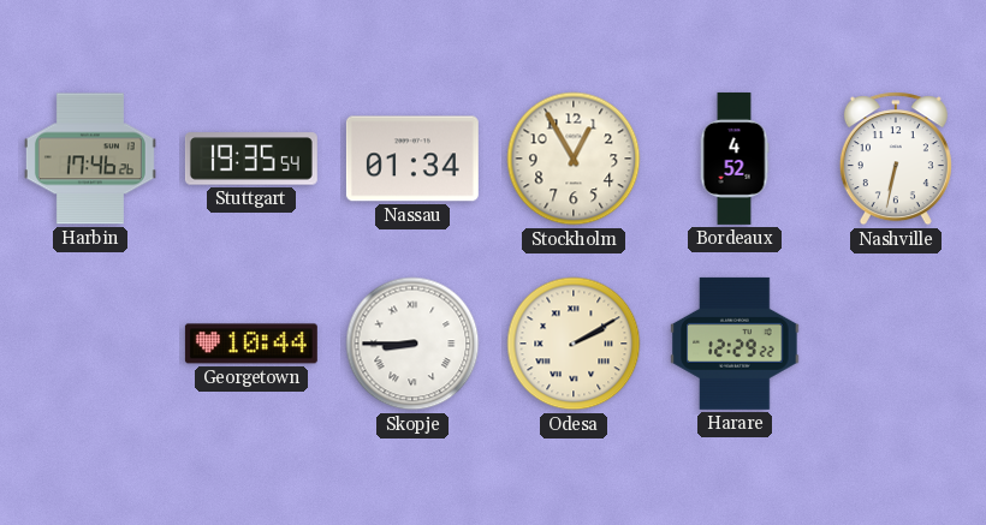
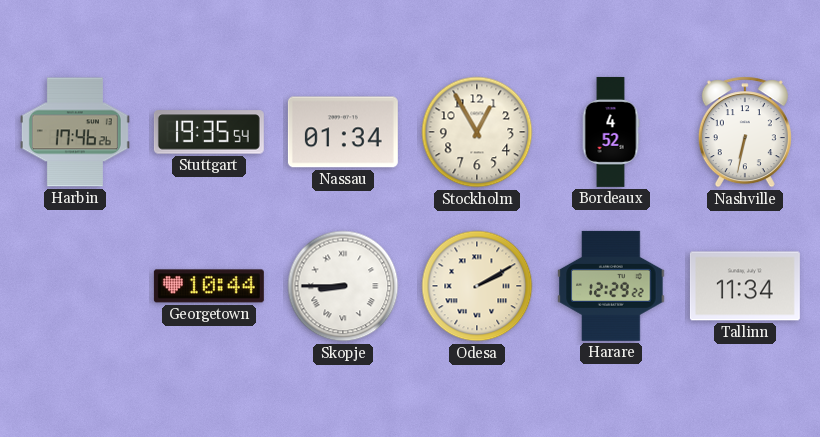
Tallinn: none -> 11:34 (745, 286)
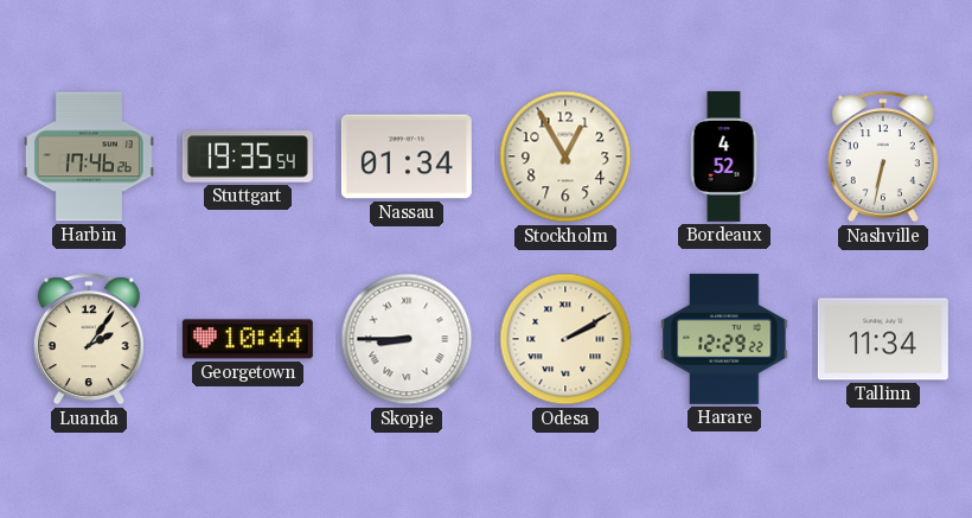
Luanda: none -> 2:06 (89, 339)
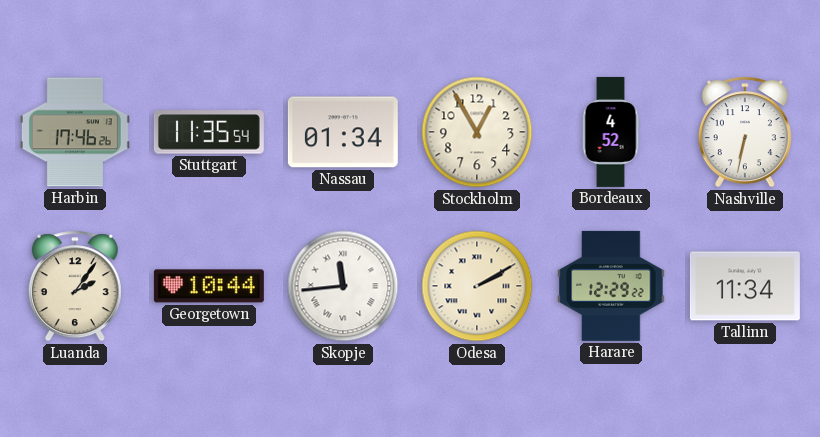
Stuttgart: 19:35 -> 11:35 (209, 132)
Skopje: 8:45 -> 11:44 (343, 286)
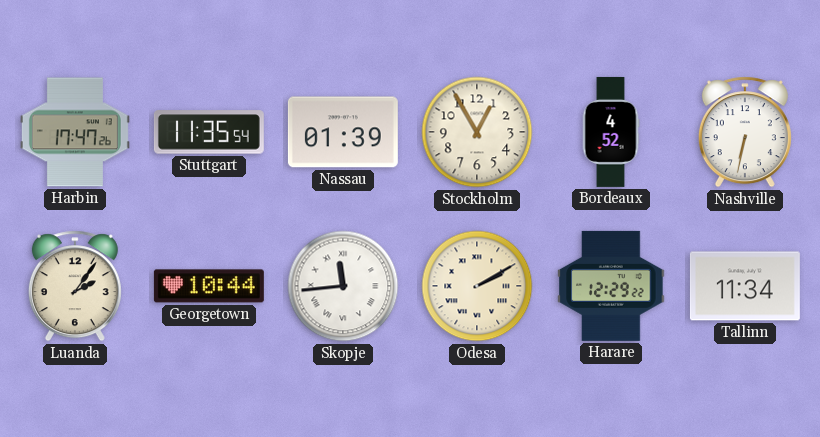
Harbin: 17:46 -> 17:47 (75, 132)
Nassau: 01:34 -> 01:39 (343, 132)
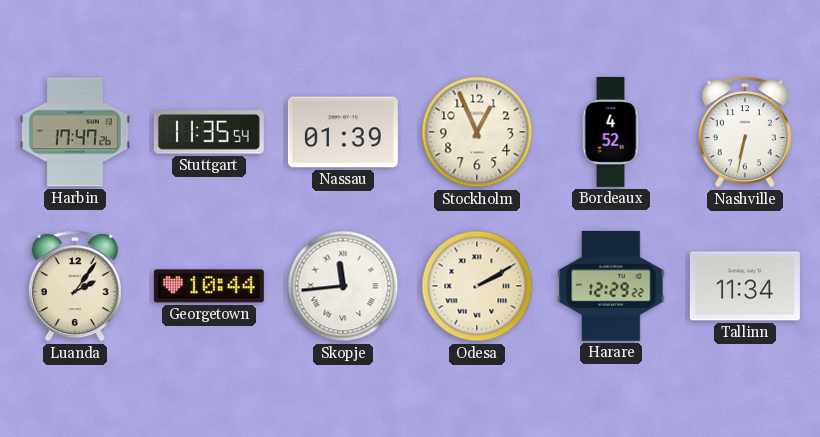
Stockholm: 12:55 -> 12:56 (477, 132)
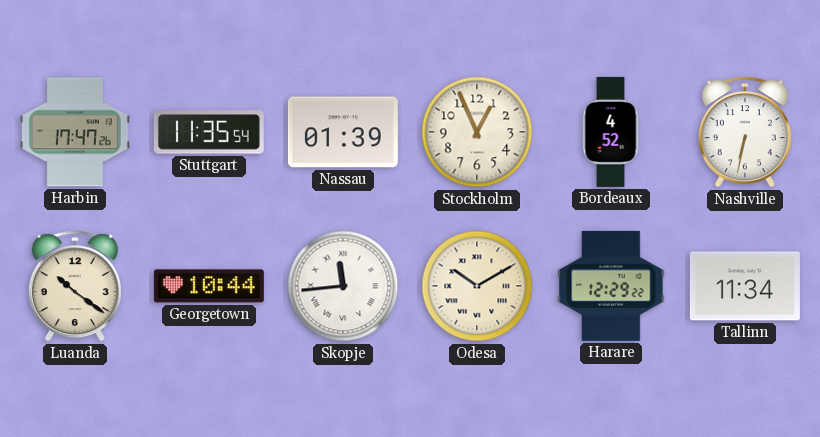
Luanda: 2:06 -> 10:21 (75, 286)
Odesa: 2:10 -> 10:10 (477, 286)
